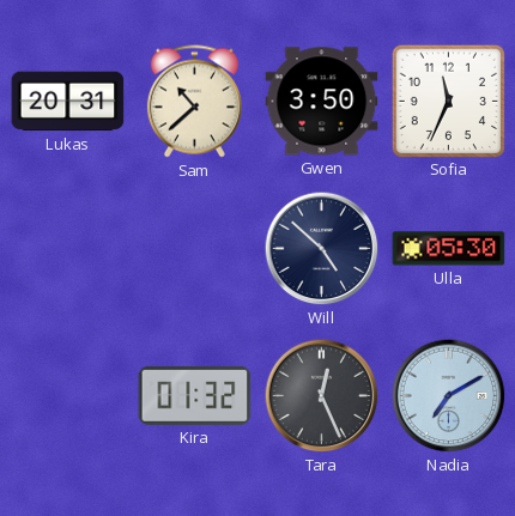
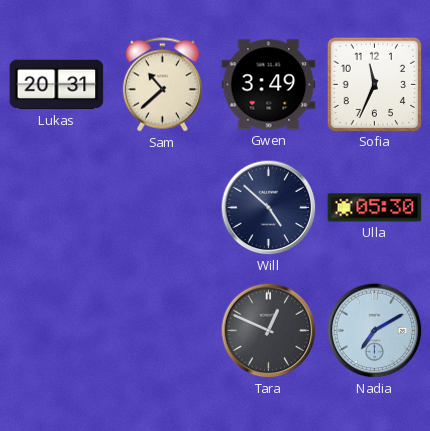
Gwen: 3:50 -> 3:49 (269, 85)
Kira: 01:32 -> none (195, 395)
Tara: 12:26 -> 12:49 (269, 331)
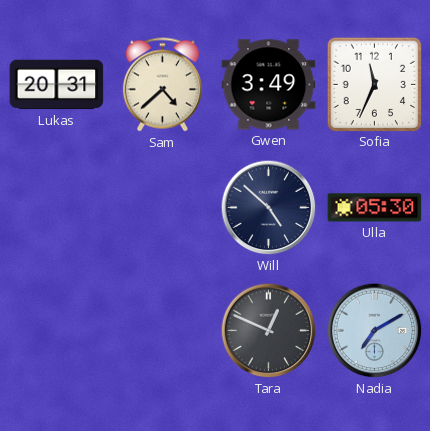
Sam: 10:38 -> 4:38 (162, 85)
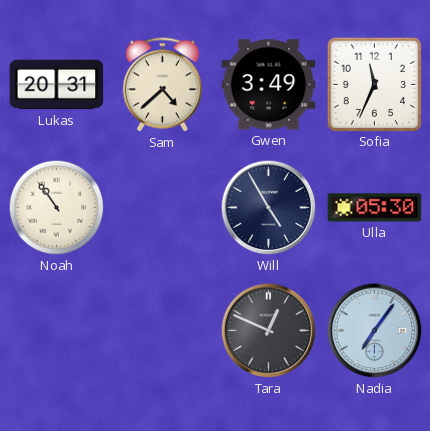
Noah: none -> 10:54 (57, 208)
Will: 4:52 -> 4:55 (269, 208)
Nadia: 7:10 -> 7:06 (375, 331)
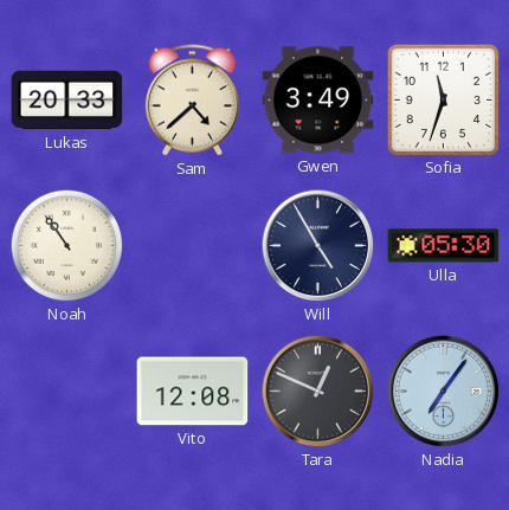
Lukas: 20:31 -> 20:33 (67, 101)
Sofia: 11:34 -> 11:33 (443, 99)
Vito: none -> 12:08 (193, 392)
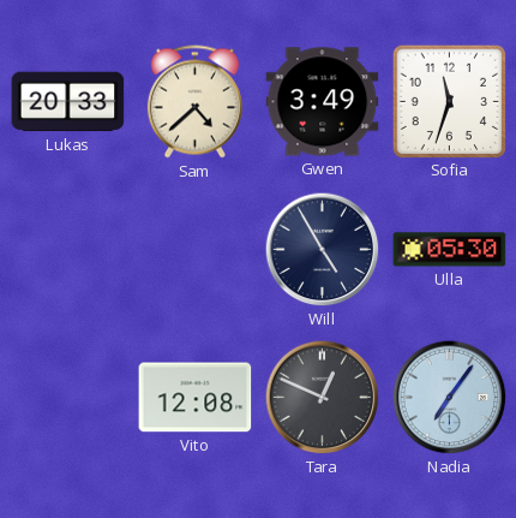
Noah: 10:54 -> none (67, 246)
